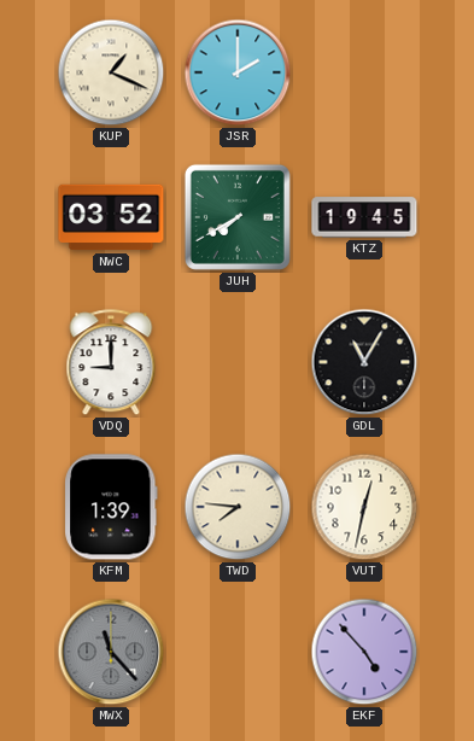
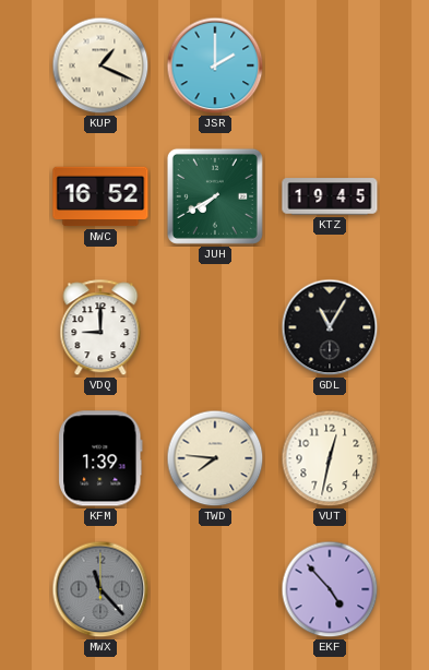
NWC: 03:52 -> 16:52 (100, 196)
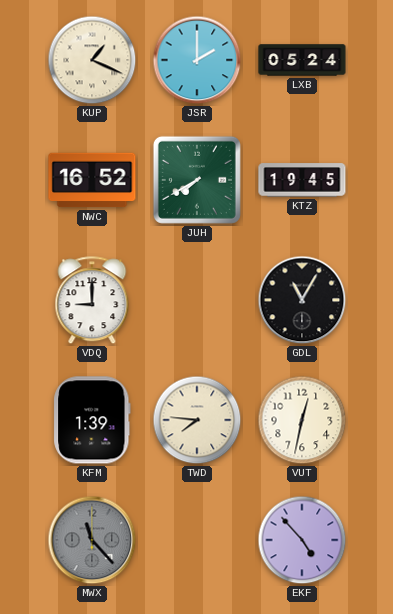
LXB: none -> 05:24 (302, 60)
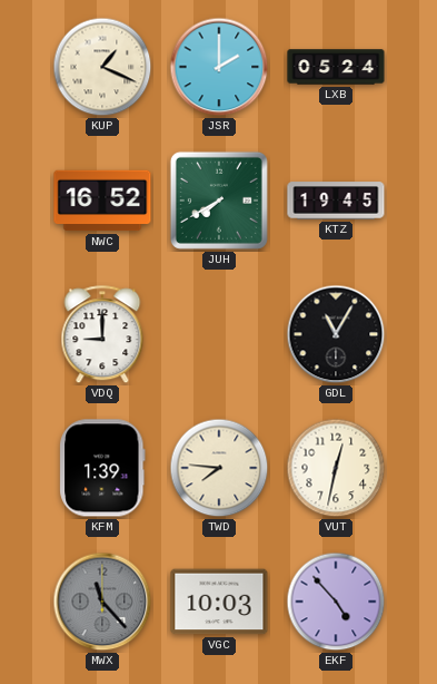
VGC: none -> 10:03 (219, 602)
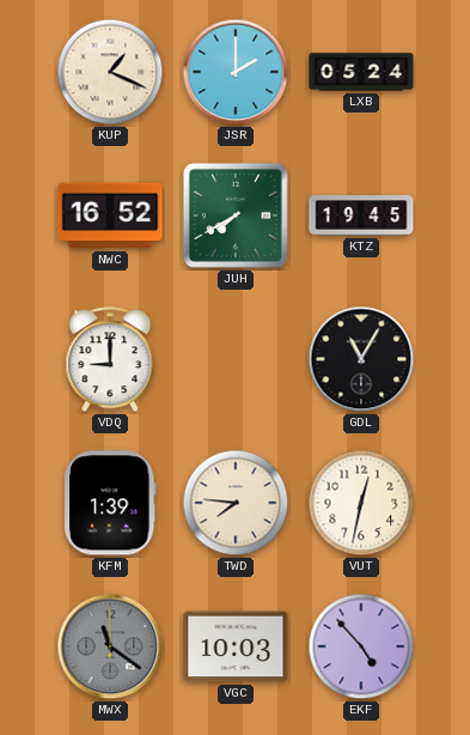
MWX: 11:23 -> 11:21 (110, 646)
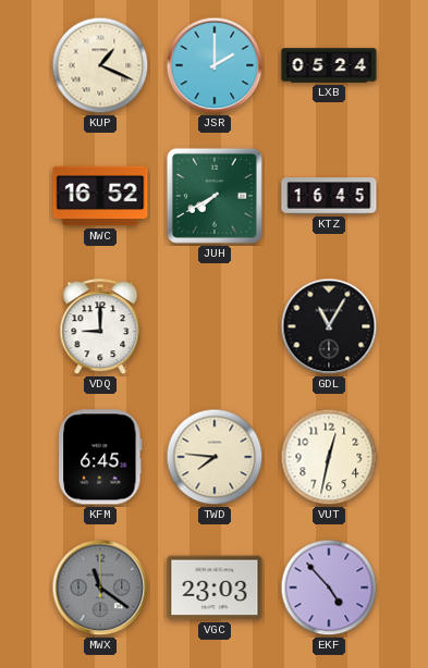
KTZ: 19:45 -> 16:45 (329, 196)
KFM: 1:39 -> 6:45 (100, 457)
VGC: 10:03 -> 23:03 (215, 587)
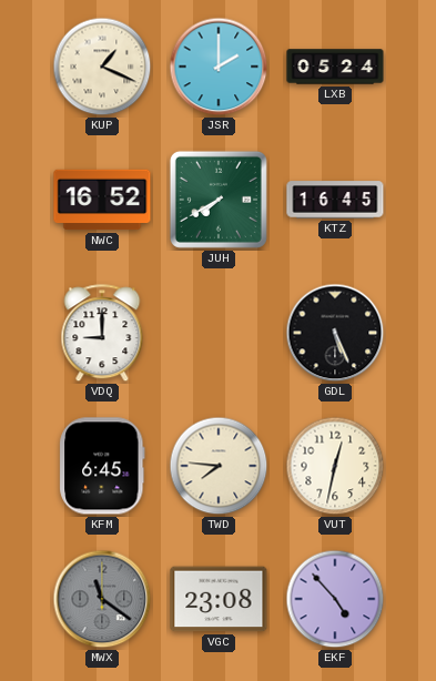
GDL: 11:05 -> 5:26 (335, 333)
VGC: 23:03 -> 23:08 (219, 599)
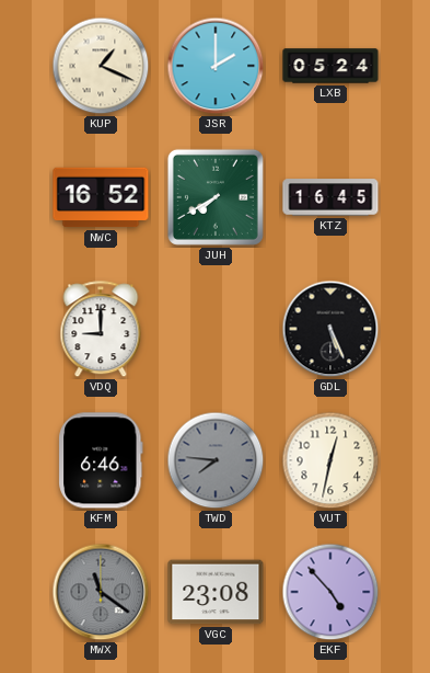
KFM: 6:45 -> 6:46 (101, 460)
TWD dial: cream -> grey (216, 460)
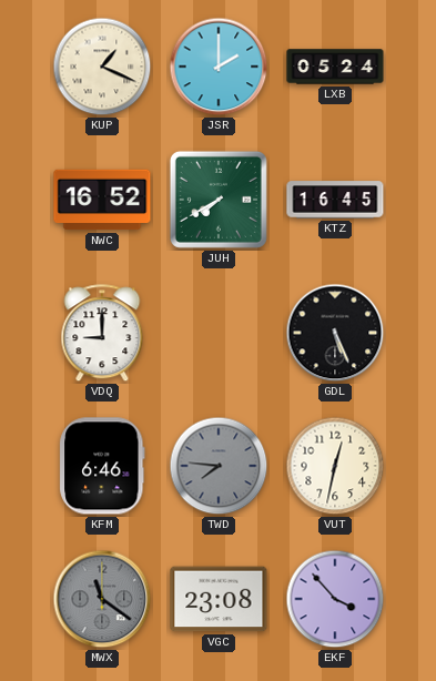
EKF: 4:53 -> 3:53 (335, 599)
